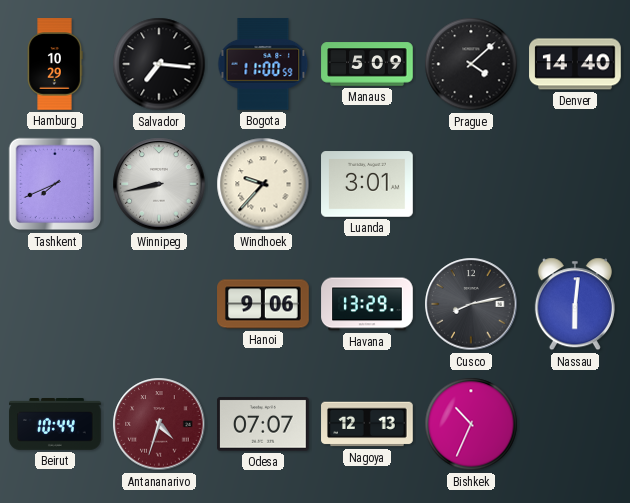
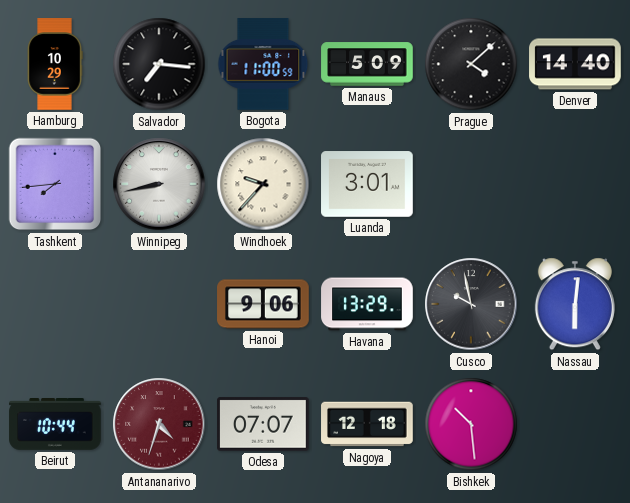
Tashkent: 7:41 -> 7:44 (55, 184)
Cusco: 8:13 -> 9:58 (471, 304)
Nagoya: 12:13 -> 12:18 (367, 424)
Bishkek: 10:34 -> 10:29 (471, 424)
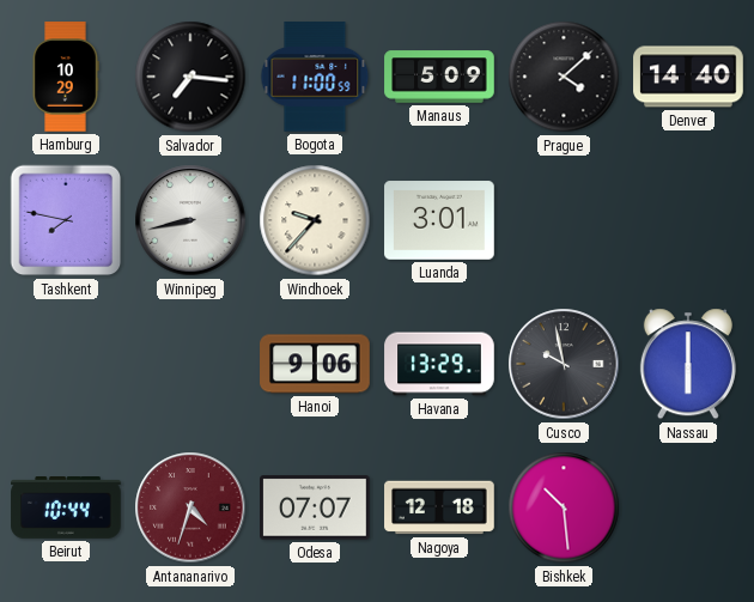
Tashkent: 7:44 -> 7:47 (66, 220)
Nassau: 6:01 -> 6:00 (688, 364)
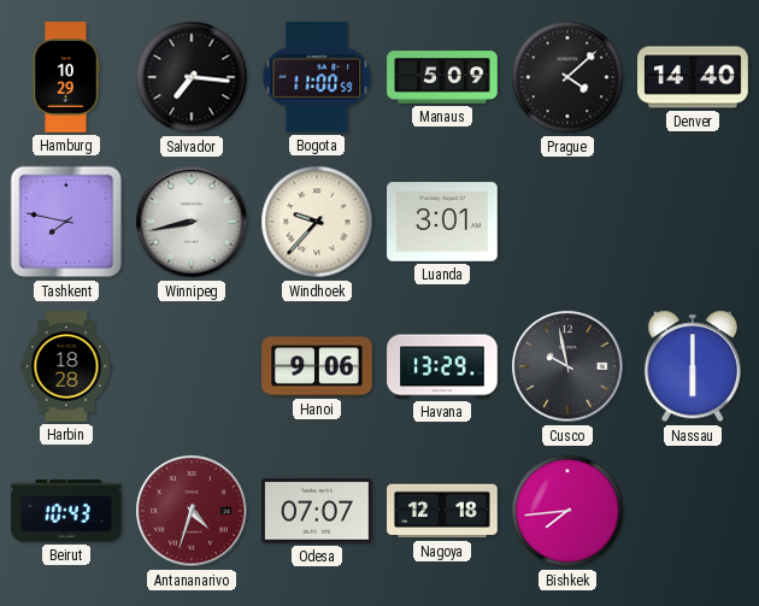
Harbin: none -> 18:28 (66, 366)
Beirut: 10:44 -> 10:43 (66, 512)
Bishkek: 10:29 -> 7:44 (567, 511)
